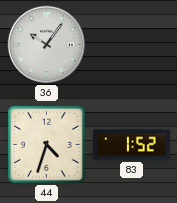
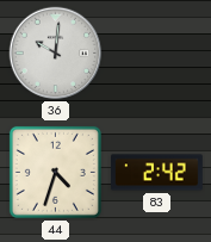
36: 10:06 -> 10:01 (56, 54)
83: 1:52 -> 2:42 (157, 173)
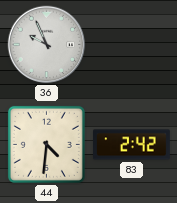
36: 10:01 -> 9:56 (47, 45)
44: 4:33 -> 4:31 (46, 144)
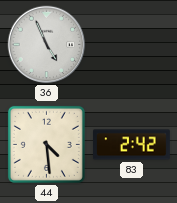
36: 9:56 -> 4:56 (47, 45)
44: 4:31 -> 4:29 (46, 144)
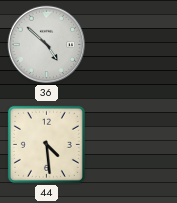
36: 4:56 -> 4:52 (47, 45)
83: 2:42 -> none (132, 145)
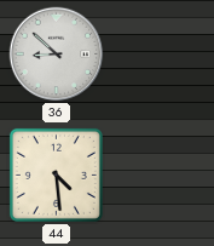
36: 4:52 -> 8:52 (57, 55)
